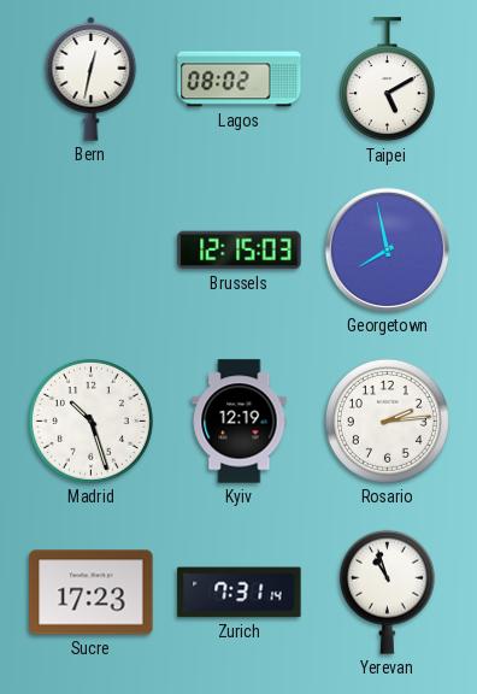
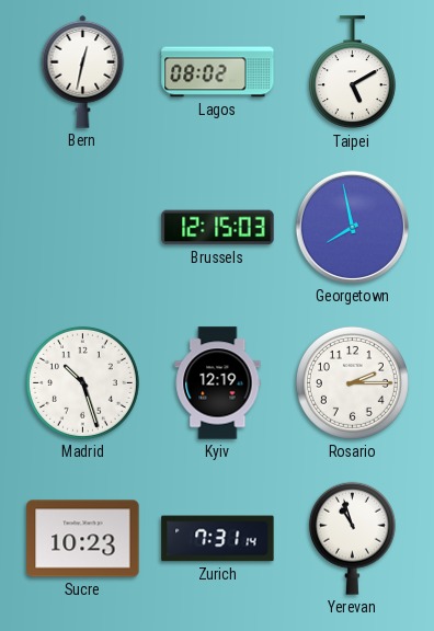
Rosario: 2:14 -> 2:15 (352, 382)
Sucre: 17:23 -> 10:23 (83, 539)
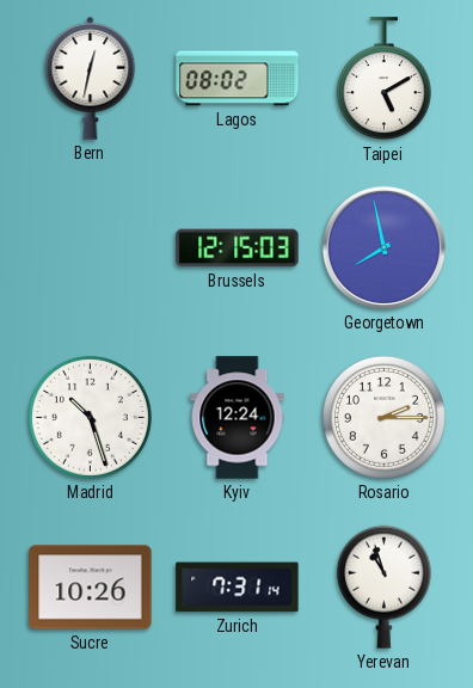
Kyiv: 12:19 -> 12:24 (238, 418)
Sucre: 10:23 -> 10:26 (91, 588)
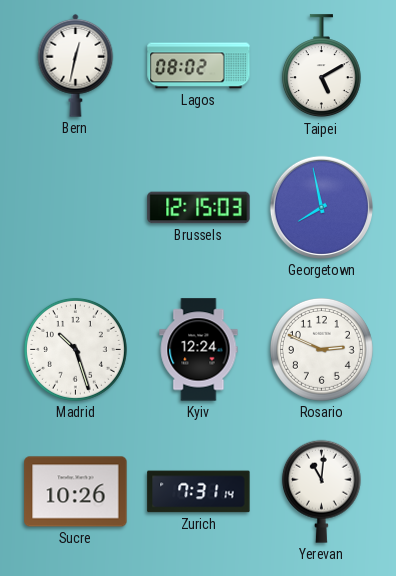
Rosario: 2:15 -> 2:49 (321, 349)
Yerevan: 10:57 -> 11:01 (321, 491)
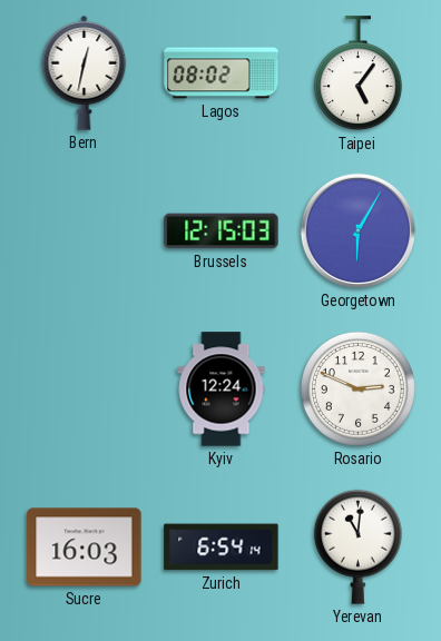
Taipei: 5:10 -> 5:06 (357, 73)
Georgetown: 7:58 -> 6:05 (357, 230)
Madrid: 10:27 -> none (75, 349)
Sucre: 10:26 -> 16:03 (85, 548)
Zurich: 7:31 -> 6:54 (222, 548)
